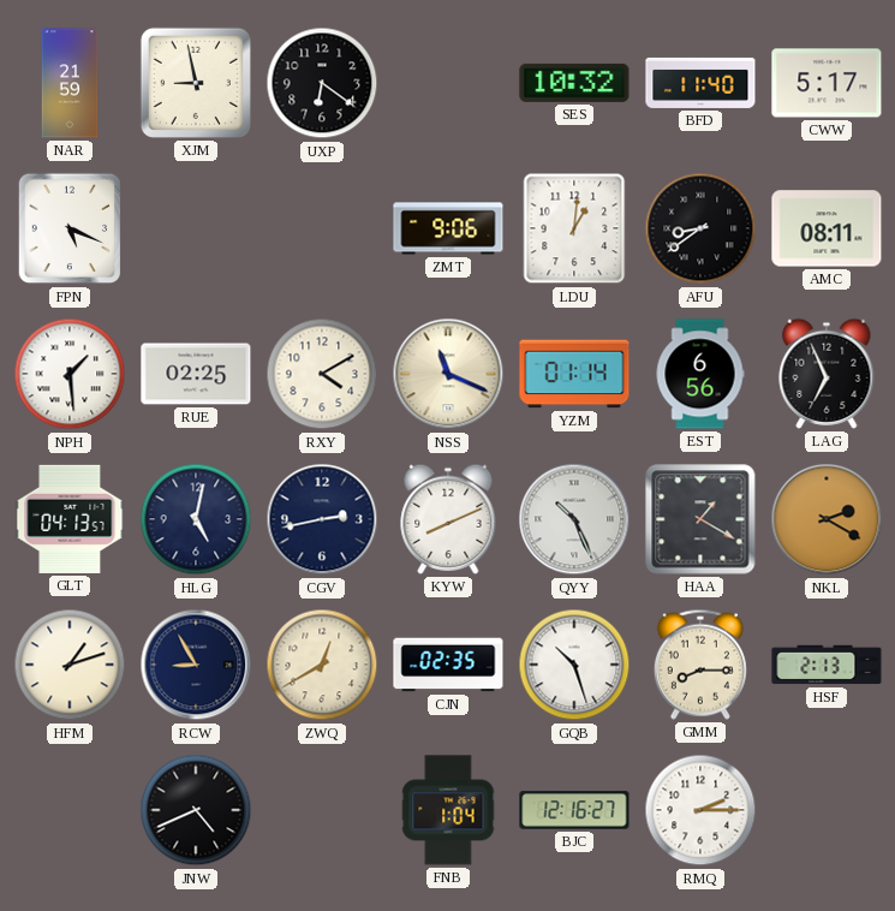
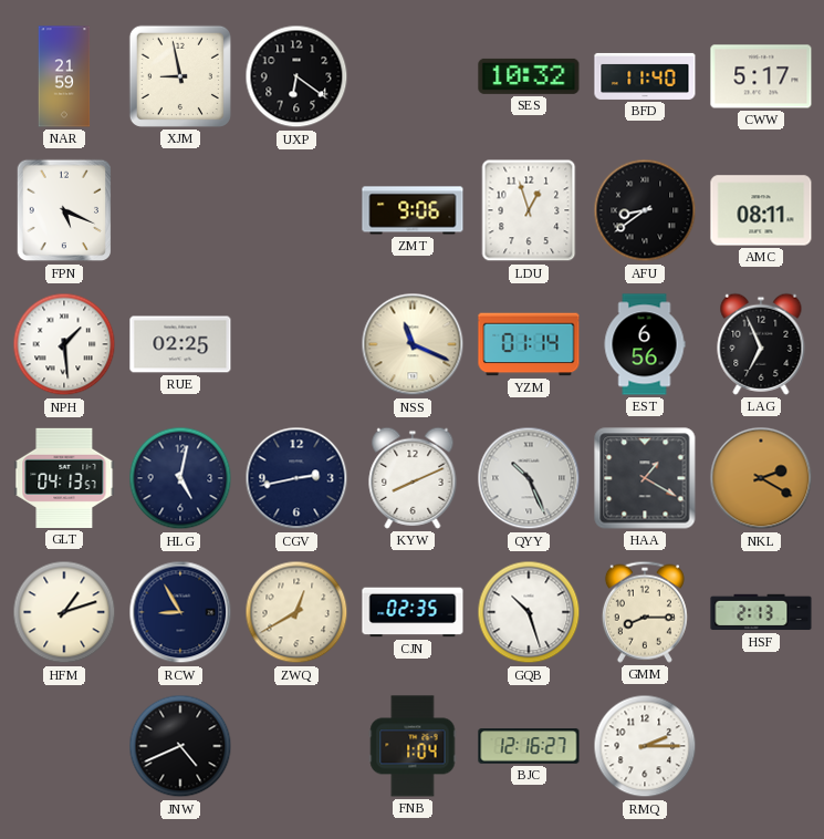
LDU: 1:01 -> 12:57 (529, 210)
RXY: 4:10 -> none (322, 374)
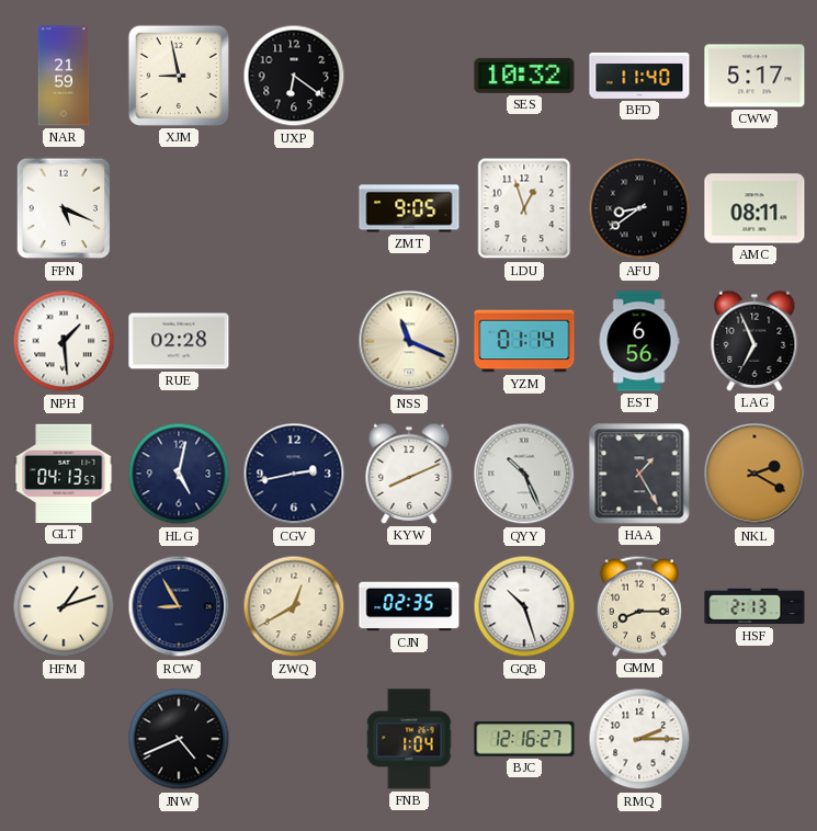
ZMT: 9:06 -> 9:05 (409, 208)
RUE: 02:25 -> 02:28 (179, 341)
HAA: 1:20 -> 1:25 (639, 474)
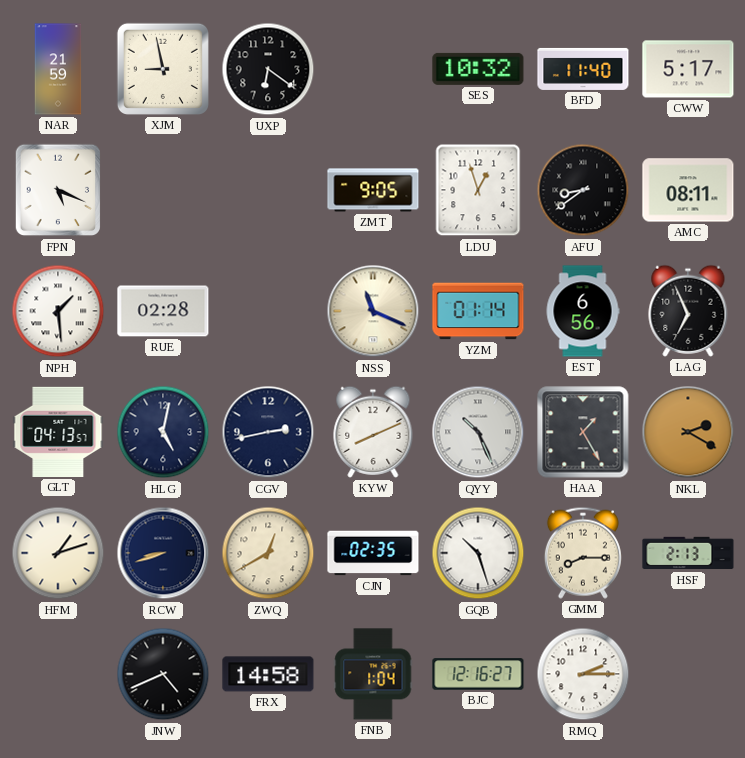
RCW: 8:55 -> 8:42 (163, 553)
FRX: none -> 14:58 (268, 674)
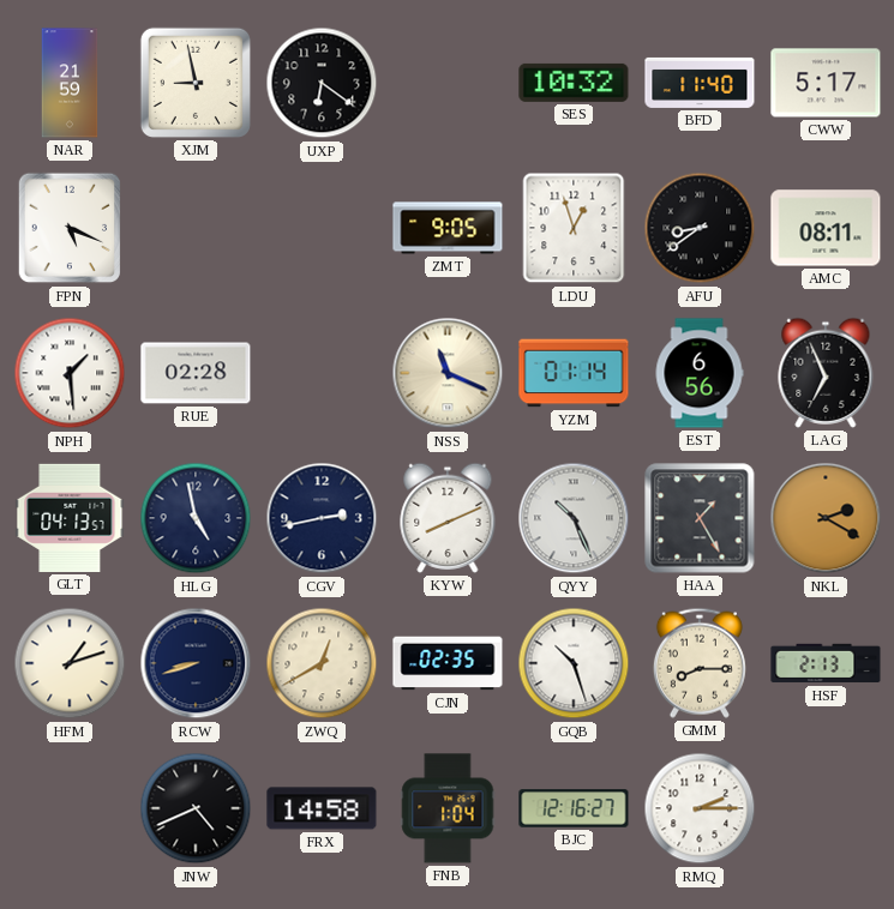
HLG: 5:02 -> 4:58 (196, 518)
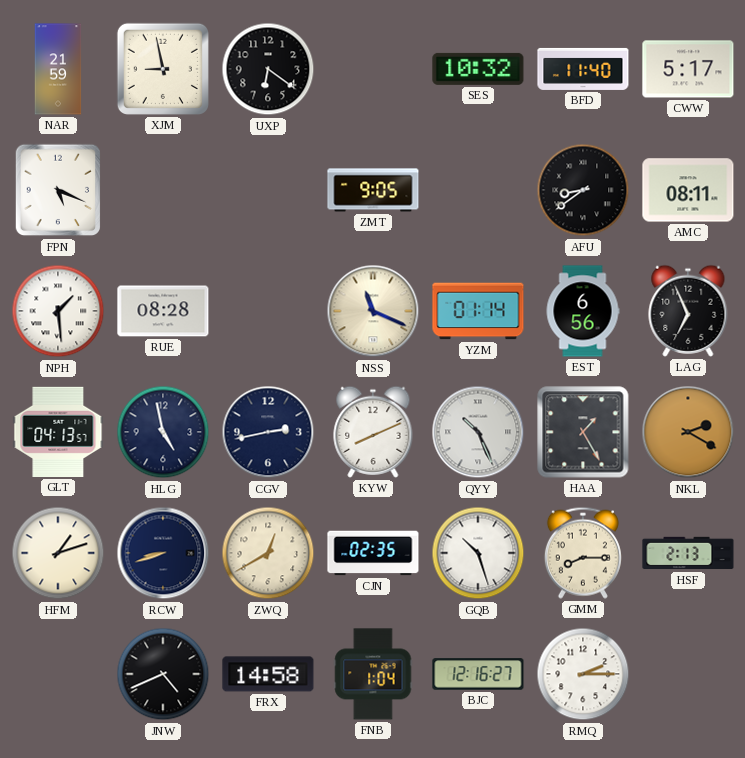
LDU: 12:57 -> none (574, 228)
RUE: 02:28 -> 08:28 (163, 311)
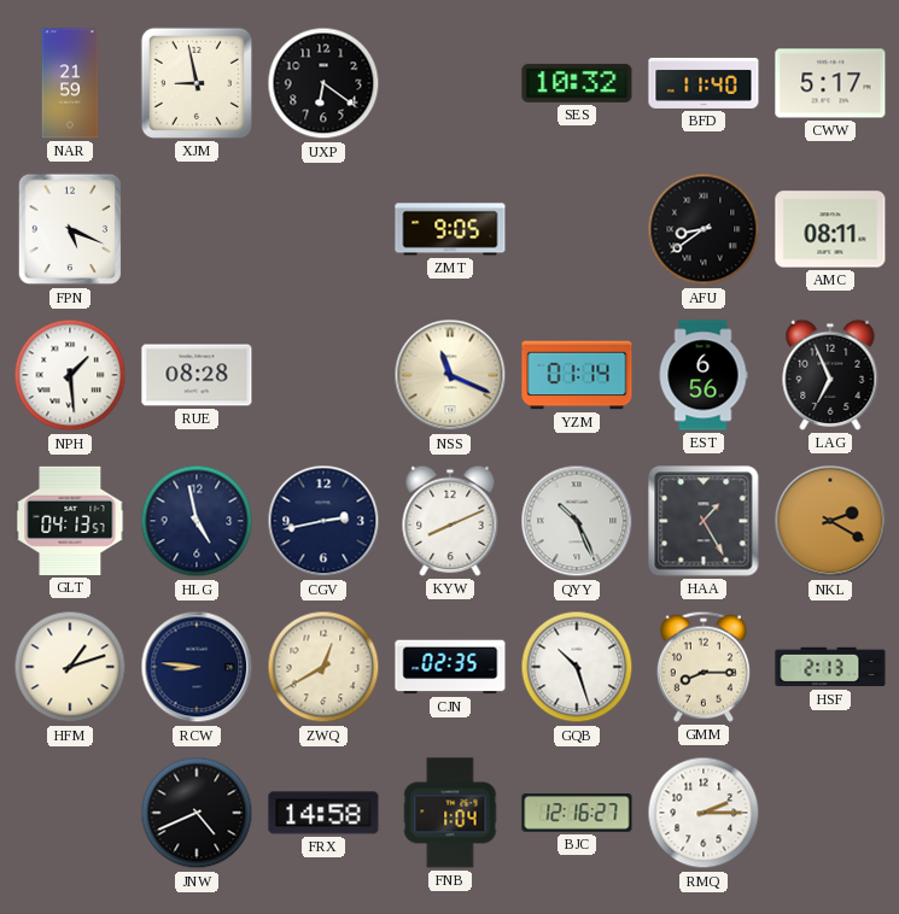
RCW: 8:42 -> 8:46 (197, 667)
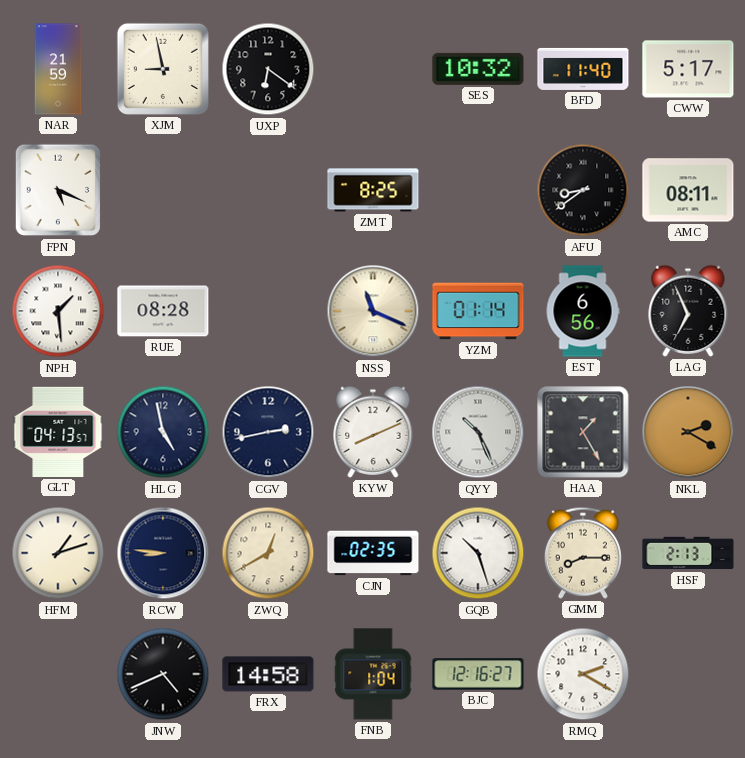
ZMT: 9:05 -> 8:25 (373, 190)
RMQ: 2:15 -> 2:20 (583, 674)
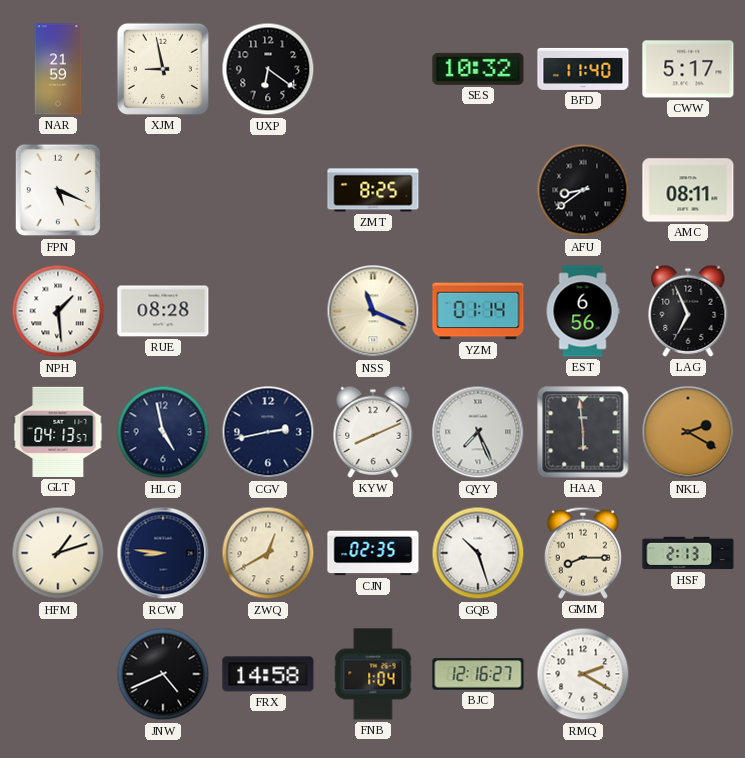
QYY: 10:26 -> 7:26 (478, 432)
HAA: 1:25 -> 5:59 (583, 432)
